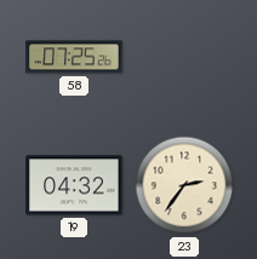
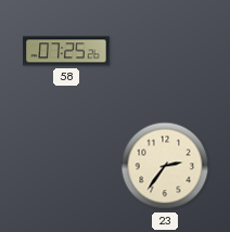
19: 04:32 -> none (74, 185)
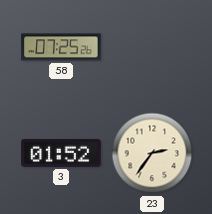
3: none -> 01:52 (61, 153)
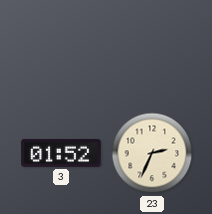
58: 07:25 -> none (61, 47)
23: 2:36 -> 2:34 (152, 153)
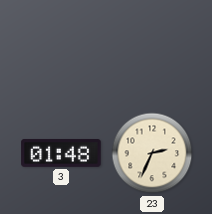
3: 01:52 -> 01:48 (61, 153)
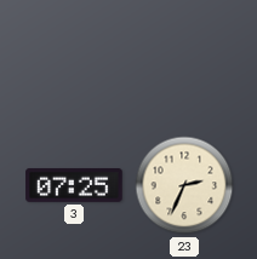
3: 01:48 -> 07:25 (74, 185)
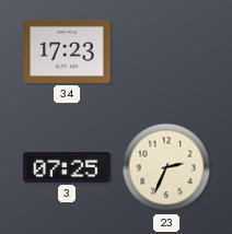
34: none -> 17:23 (67, 51)
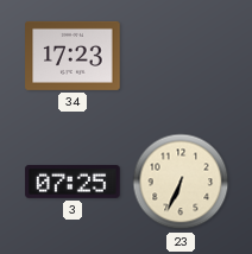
23: 2:34 -> 6:34 (181, 182)
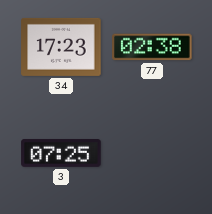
77: none -> 02:38 (152, 47)
23: 6:34 -> none (181, 182)
